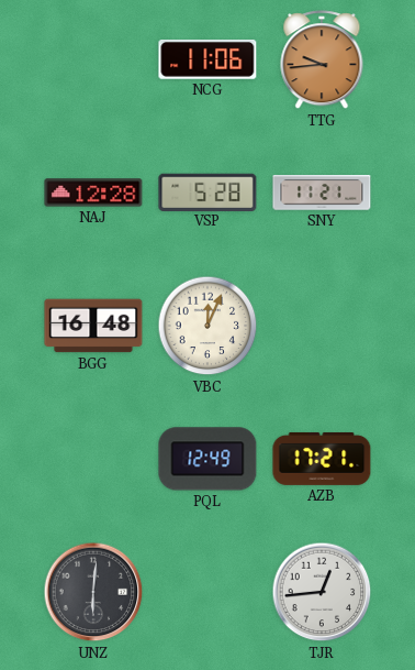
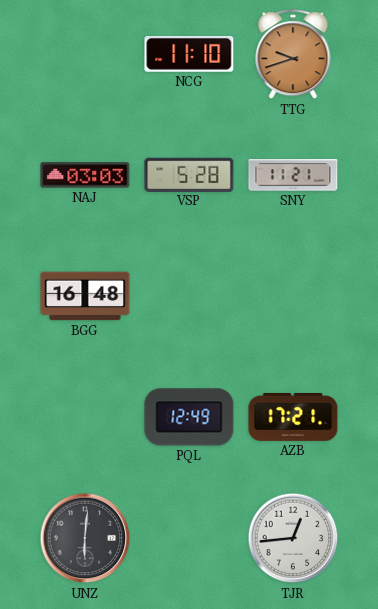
NCG: 11:06 -> 11:10 (189, 55)
TTG: 9:44 -> 9:42 (293, 55)
NAJ: 12:28 -> 03:03 (85, 175)
VBC: 12:04 -> none (207, 326)
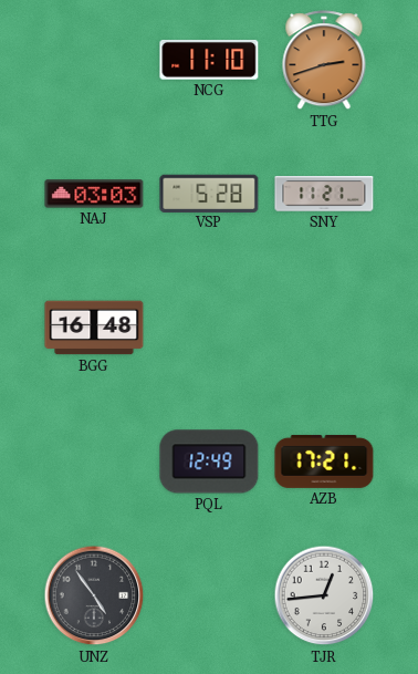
TTG: 9:42 -> 2:42 (324, 61)
UNZ: 6:01 -> 4:54 (94, 595)
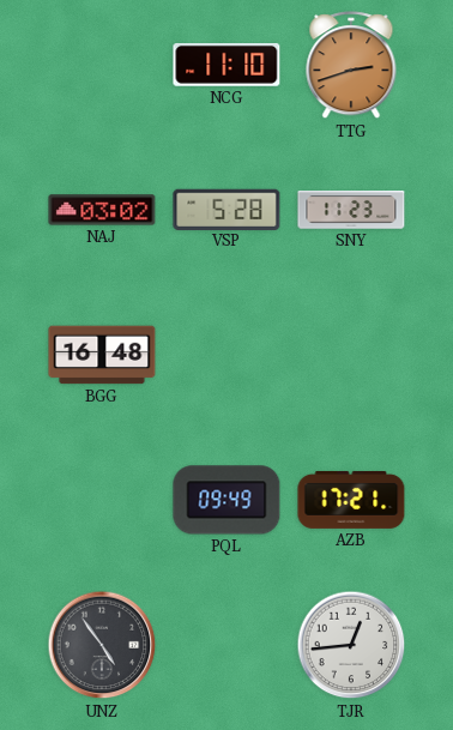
NAJ: 03:03 -> 03:02 (102, 210)
SNY: 11:21 -> 11:23 (351, 210)
PQL: 12:49 -> 09:49 (226, 500)
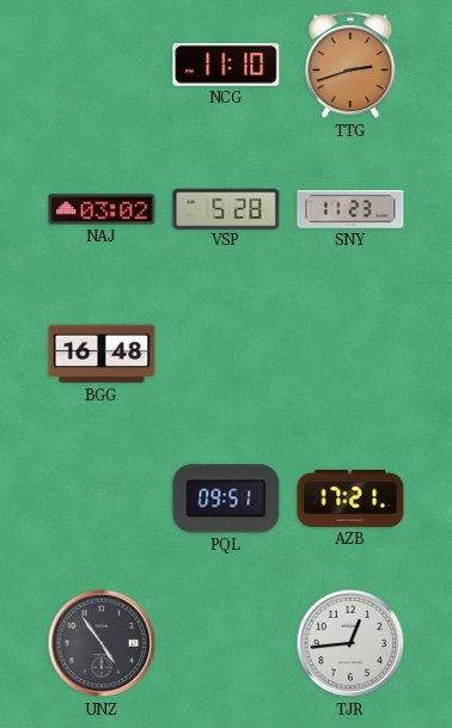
PQL: 09:49 -> 09:51 (226, 498)
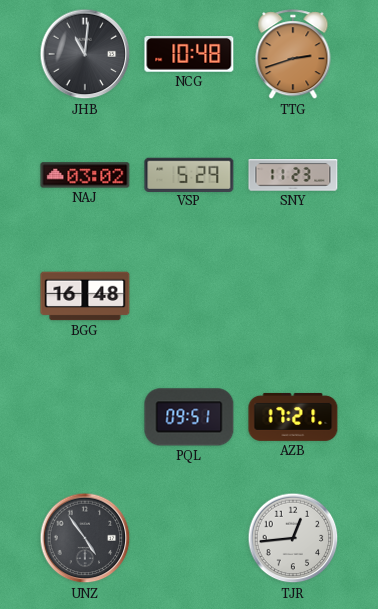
JHB: none -> 11:01 (85, 54)
NCG: 11:10 -> 10:48 (189, 55)
VSP: 5:28 -> 5:29 (189, 174)
